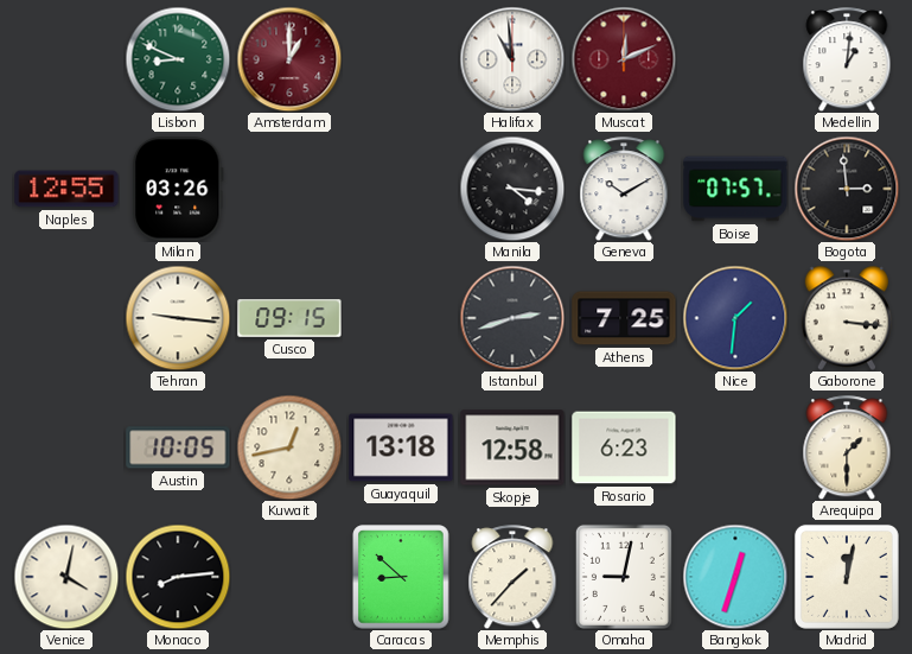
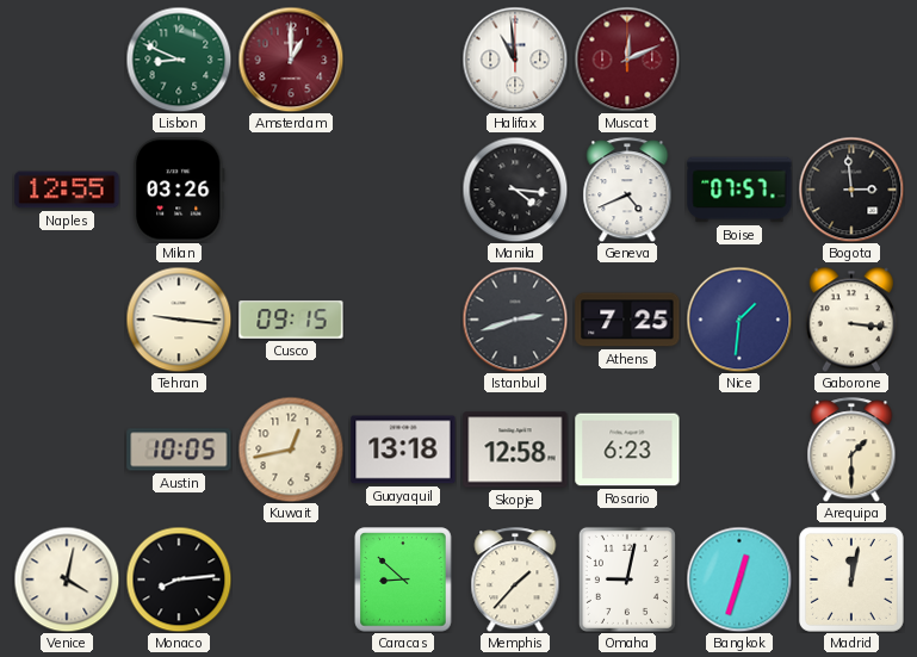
Medellin: 1:01 -> none (847, 59)
Geneva: 10:10 -> 4:41 (627, 190)
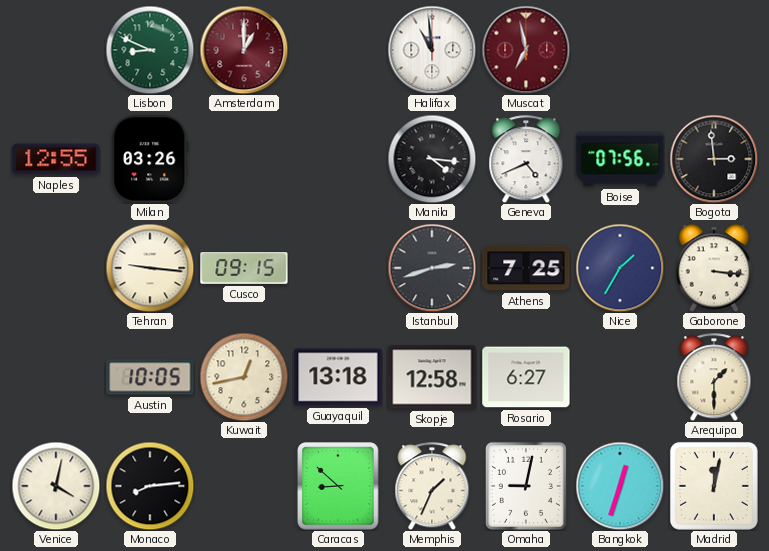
Muscat: 12:11 -> 6:58 (526, 50)
Boise: 07:57 -> 07:56 (620, 159)
Nice: 1:31 -> 1:35 (620, 268)
Rosario: 6:23 -> 6:27 (526, 377)
Memphis: 1:37 -> 1:34 (432, 486)
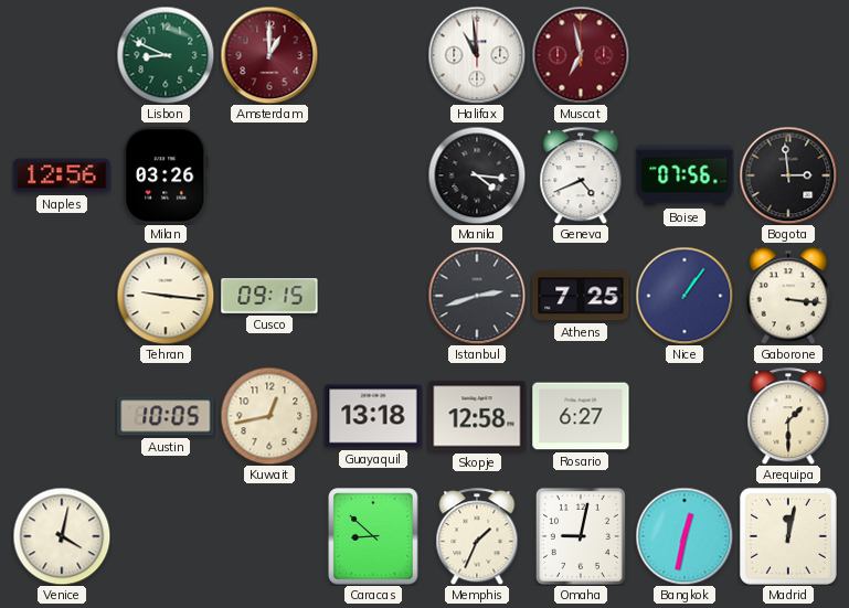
Naples: 12:55 -> 12:56 (62, 175)
Nice: 1:35 -> 1:06 (684, 296)
Monaco: 8:14 -> none (150, 486)
Bangkok: 12:33 -> 12:32 (684, 536)
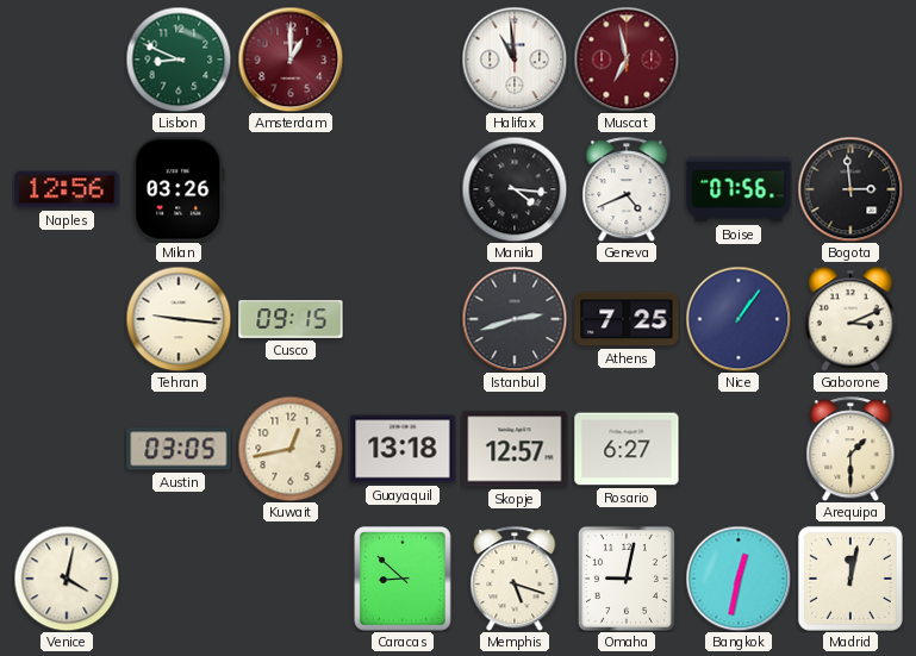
Gaborone: 3:16 -> 3:11 (849, 319)
Austin: 10:05 -> 03:05 (179, 449)
Skopje: 12:58 -> 12:57 (515, 449)
Memphis: 1:34 -> 5:18 (515, 579)
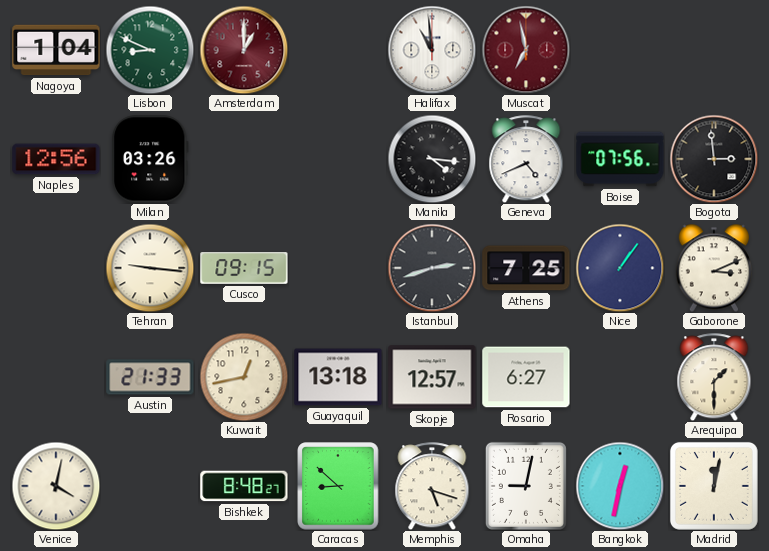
Nagoya: none -> 1:04 (56, 50)
Austin: 03:05 -> 21:33 (150, 377)
Bishkek: none -> 8:48 (244, 486)
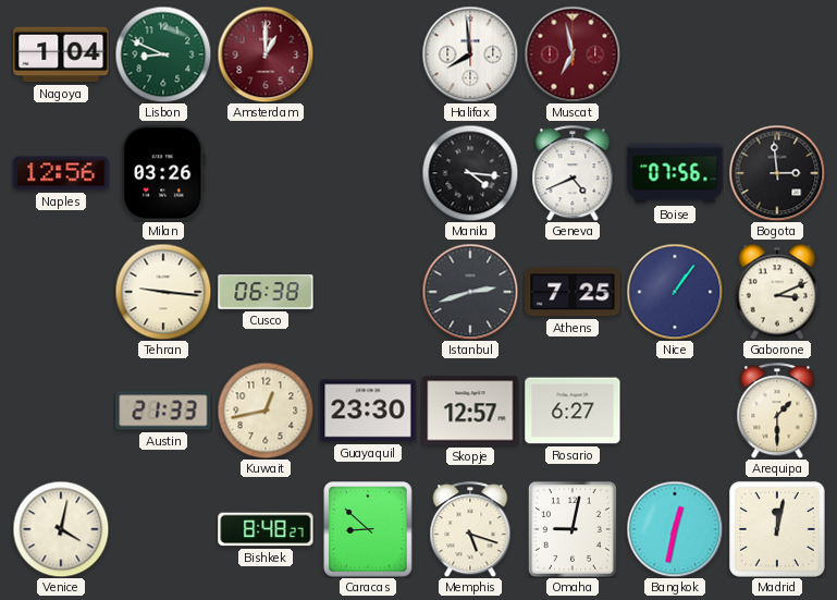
Halifax: 10:59 -> 7:59 (470, 54)
Cusco: 09:15 -> 06:38 (266, 292)
Guayaquil: 13:18 -> 23:30 (368, 411)
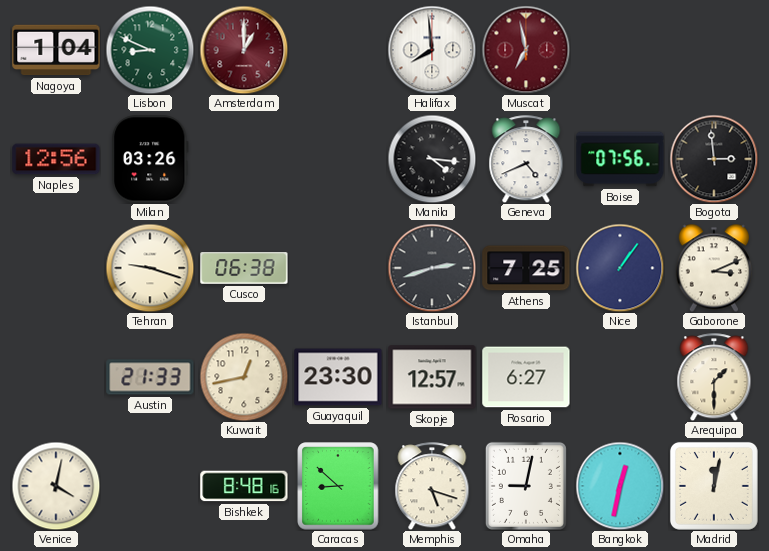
Tehran: 9:16 -> 9:18 (150, 268)
Bishkek: 8:48:27 -> 8:48:16 (244, 486)
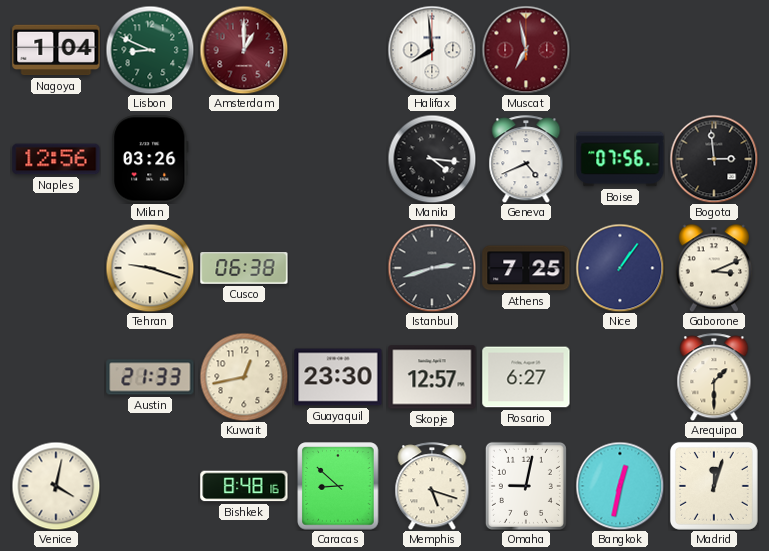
Madrid: 12:02 -> 12:03 (714, 486)
